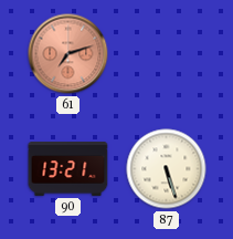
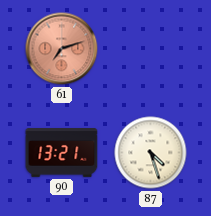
87: 5:27 -> 4:27 (151, 153)
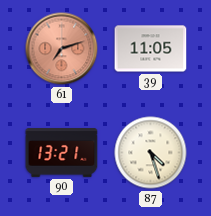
39: none -> 11:05 (151, 49)
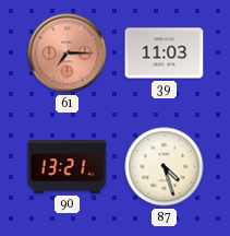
61: 7:12 -> 7:15 (68, 54)
39: 11:05 -> 11:03 (165, 54)
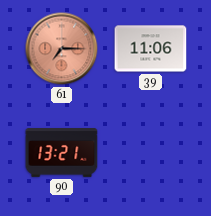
39: 11:03 -> 11:06 (151, 49)
87: 4:27 -> none (165, 167)
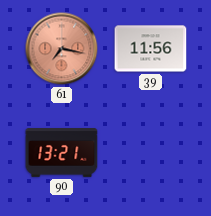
61: 7:15 -> 7:17 (62, 49)
39: 11:06 -> 11:56 (151, 49)
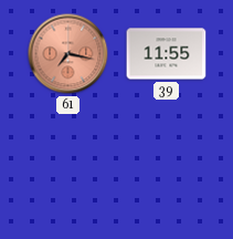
39: 11:56 -> 11:55 (167, 54)
90: 13:21 -> none (62, 153)
